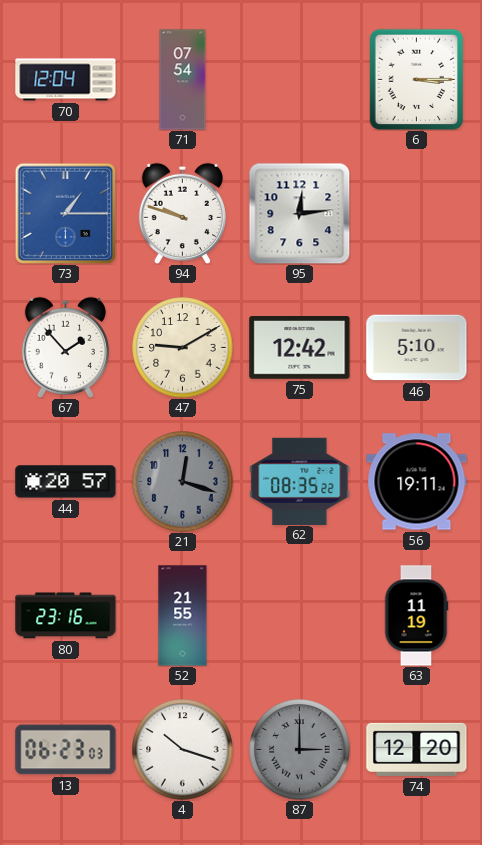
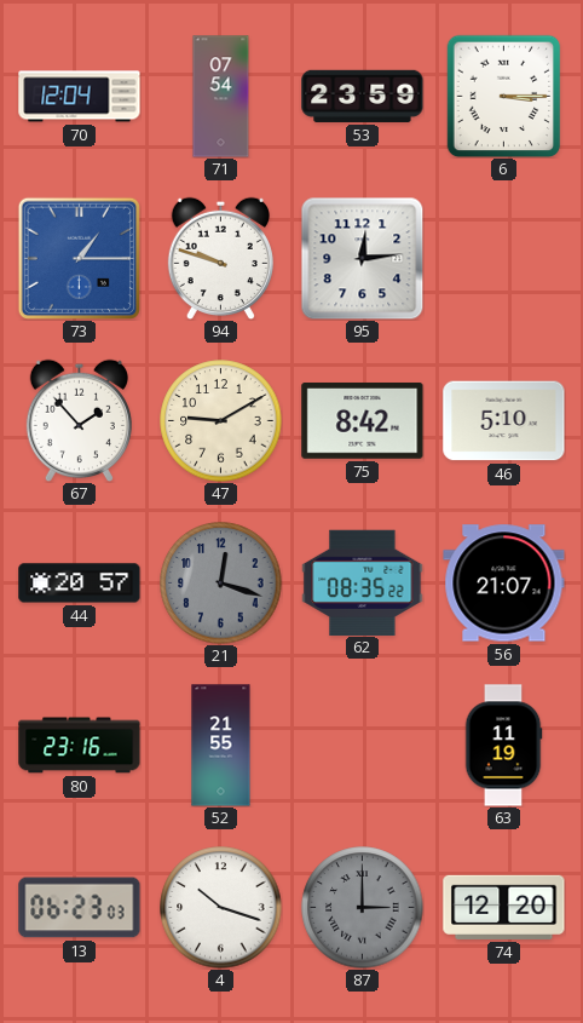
53: none -> 23:59 (363, 96)
75: 12:42 -> 8:42 (363, 421)
56: 19:11 -> 21:07 (504, 584)
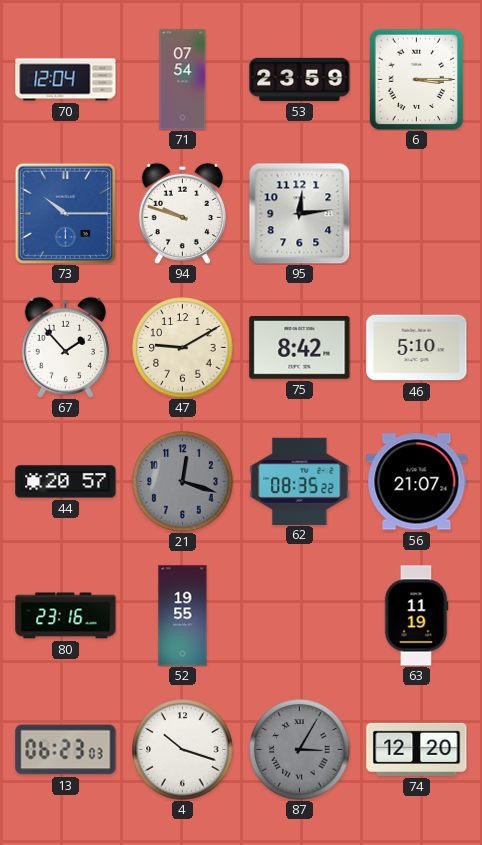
73: 1:15 -> 10:15 (65, 213)
52: 21:55 -> 19:55 (183, 616)
87: 3:00 -> 3:05 (300, 750)
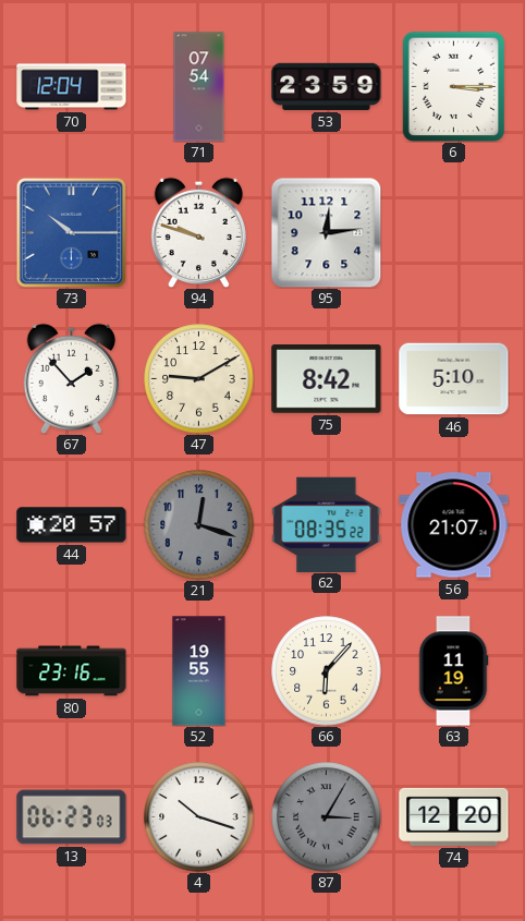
66: none -> 6:07 (327, 671)
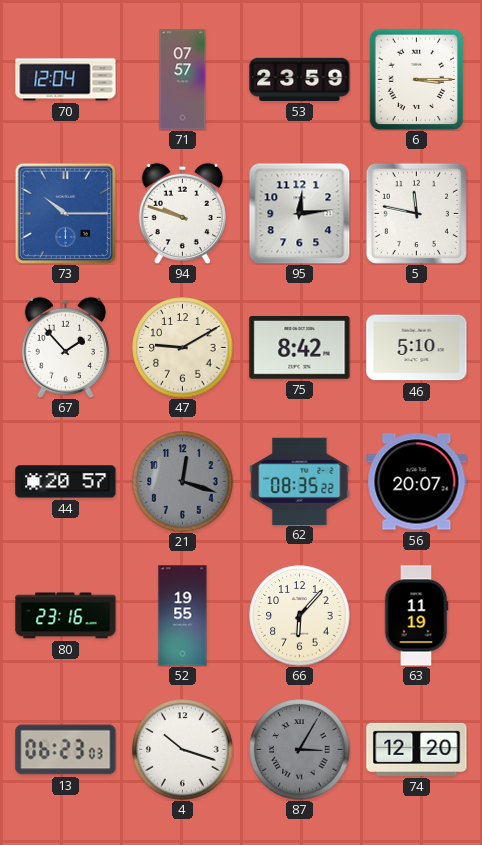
71: 07:54 -> 07:57 (183, 80)
5: none -> 11:47 (416, 213)
56: 21:07 -> 20:07 (417, 482)
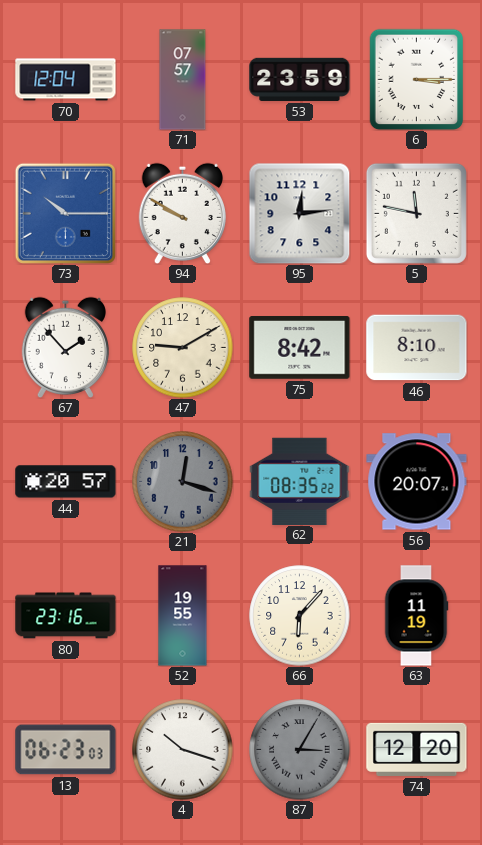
94: 9:48 -> 9:50 (182, 213)
46: 5:10 -> 8:10 (417, 348)
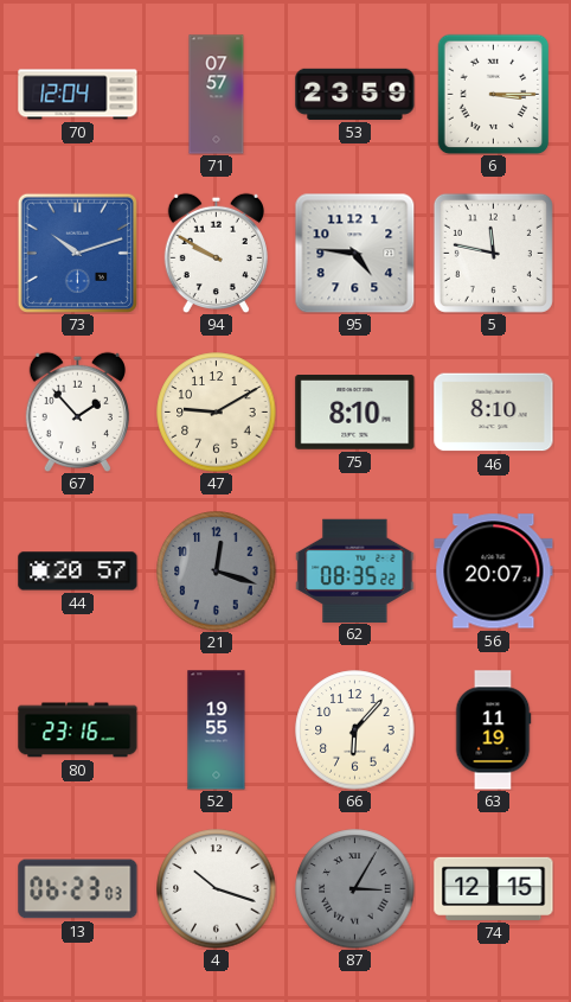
73: 10:15 -> 10:12 (77, 253)
95: 12:14 -> 4:46 (354, 253)
75: 8:42 -> 8:10 (355, 413)
74: 12:20 -> 12:15 (494, 888)
